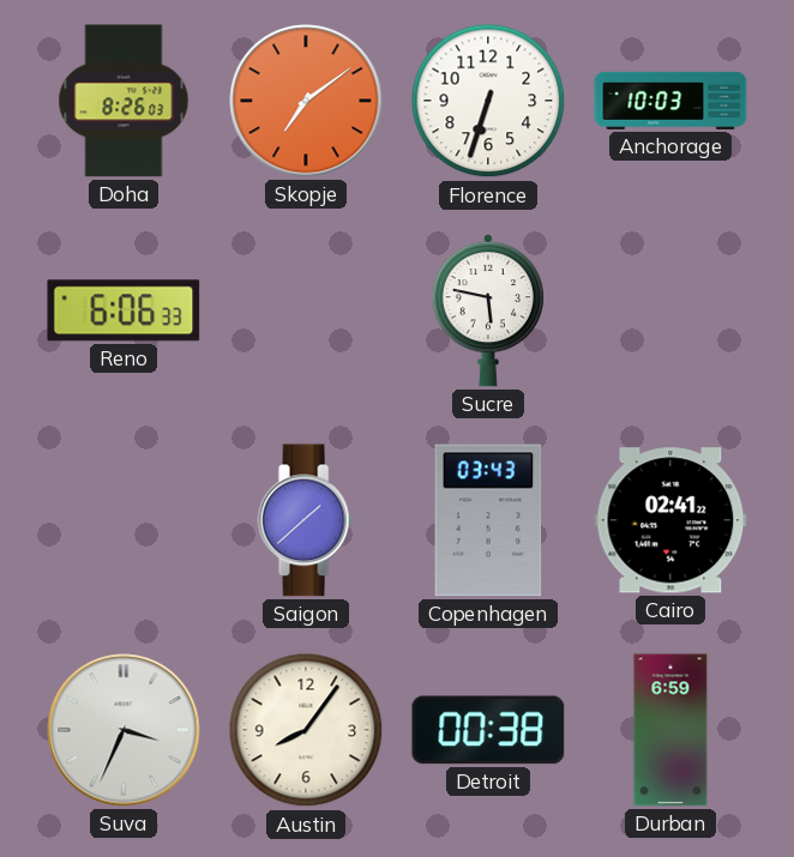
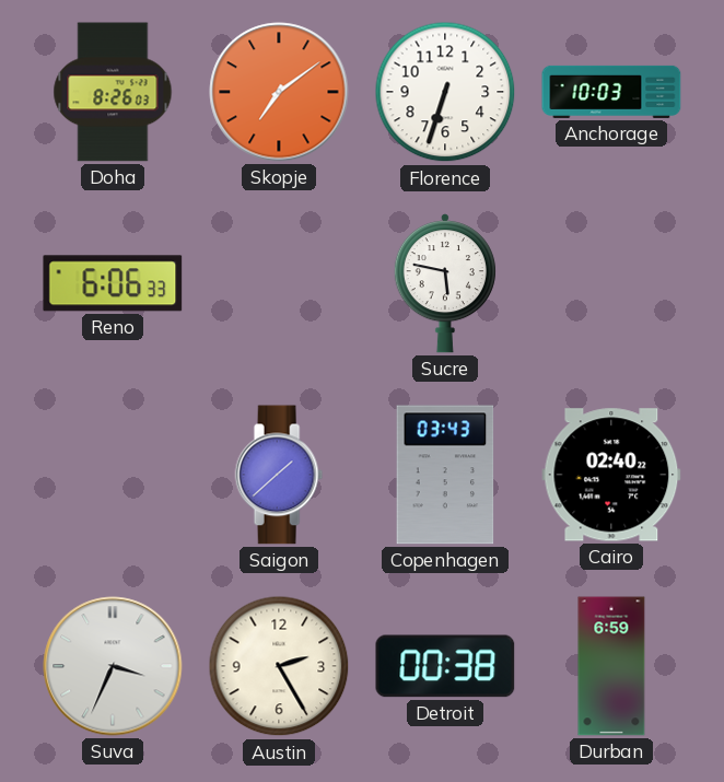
Cairo: 02:41 -> 02:40 (611, 475)
Austin: 8:06 -> 2:25 (279, 666)
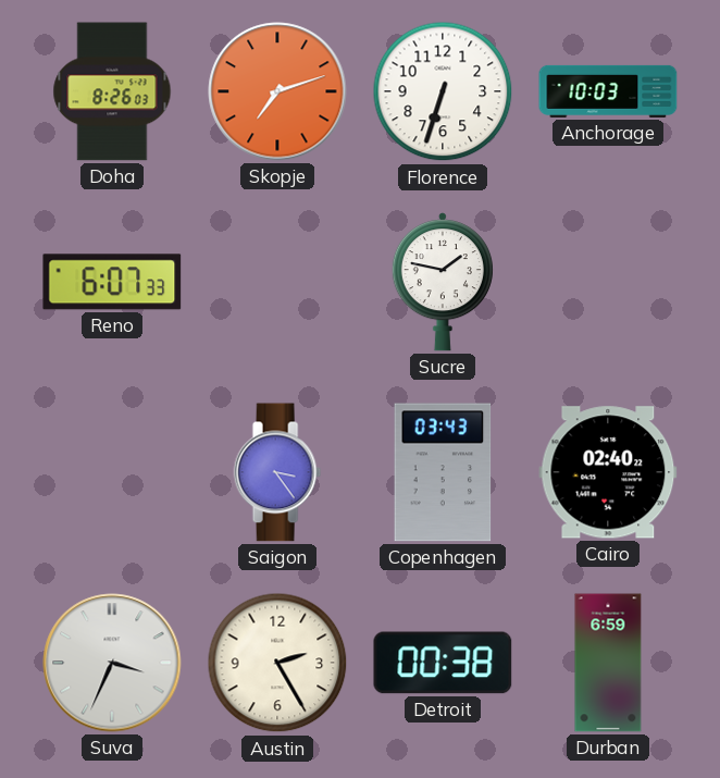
Skopje: 7:09 -> 7:12 (277, 91)
Reno: 6:06 -> 6:07 (112, 282)
Sucre: 5:47 -> 1:47 (443, 282)
Saigon: 1:38 -> 3:24 (277, 472)
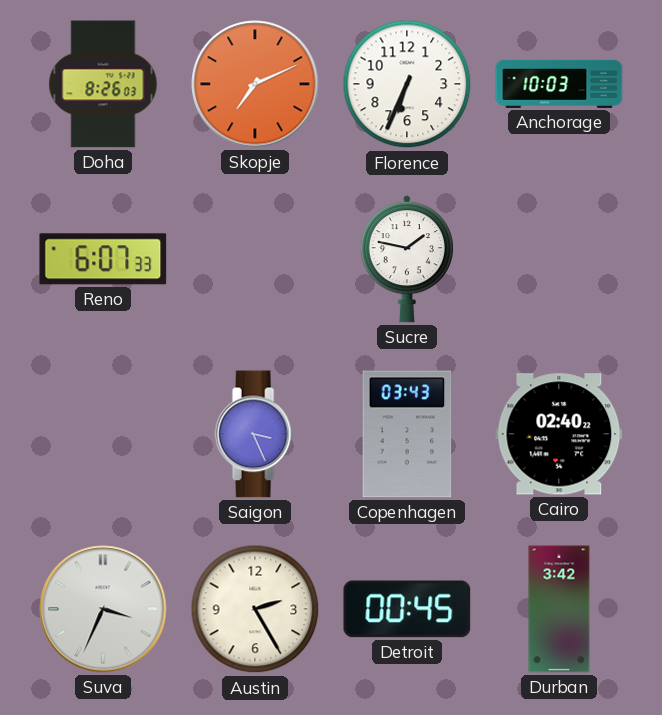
Skopje: 7:12 -> 7:11 (255, 84)
Florence: 6:33 -> 6:34 (407, 84)
Saigon: 3:24 -> 3:26 (255, 434)
Detroit: 00:38 -> 00:45 (407, 609)
Durban: 6:59 -> 3:42 (559, 609)
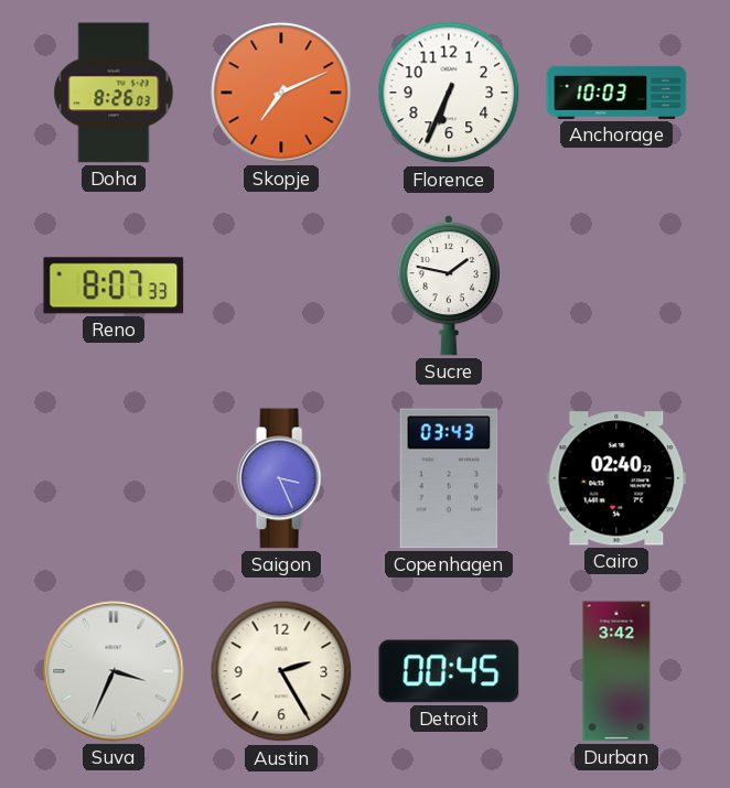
Reno: 6:07 -> 8:07 (114, 285)
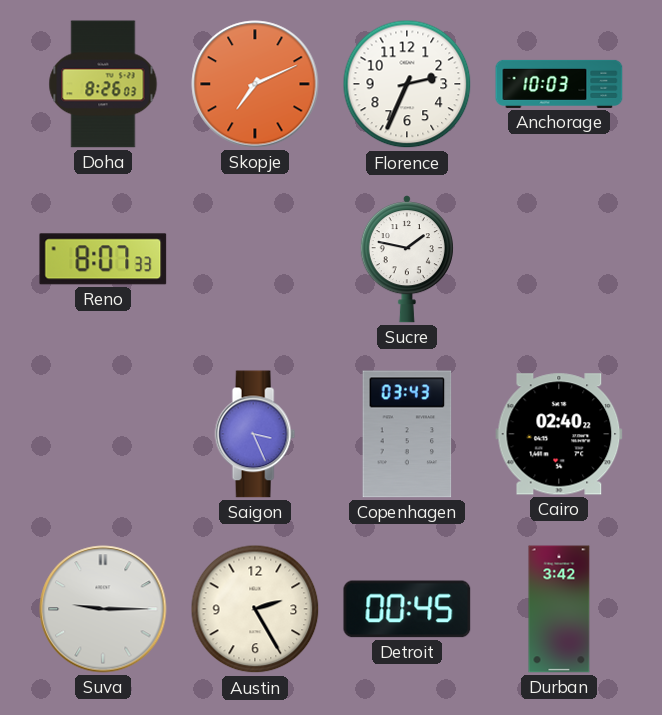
Florence: 6:34 -> 2:34 (407, 84)
Suva: 3:34 -> 9:15 (103, 609)
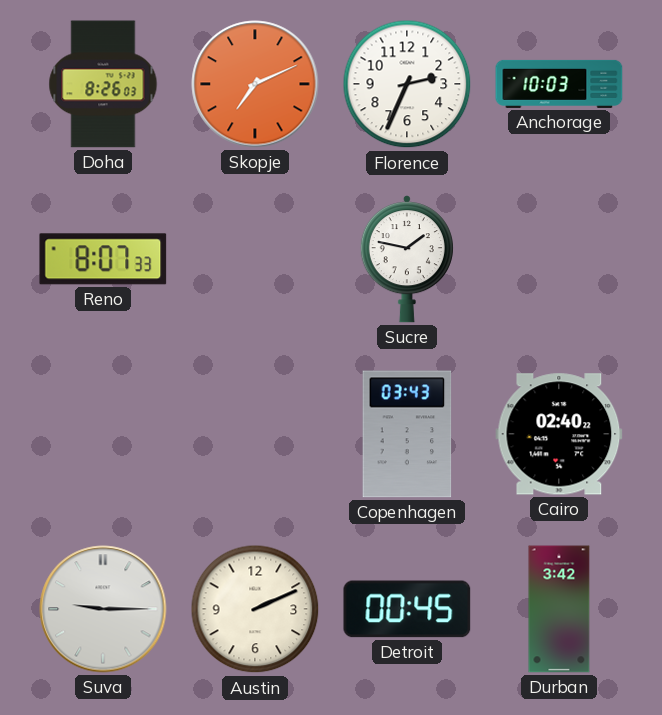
Saigon: 3:26 -> none (255, 434)
Austin: 2:25 -> 2:11 (255, 609)
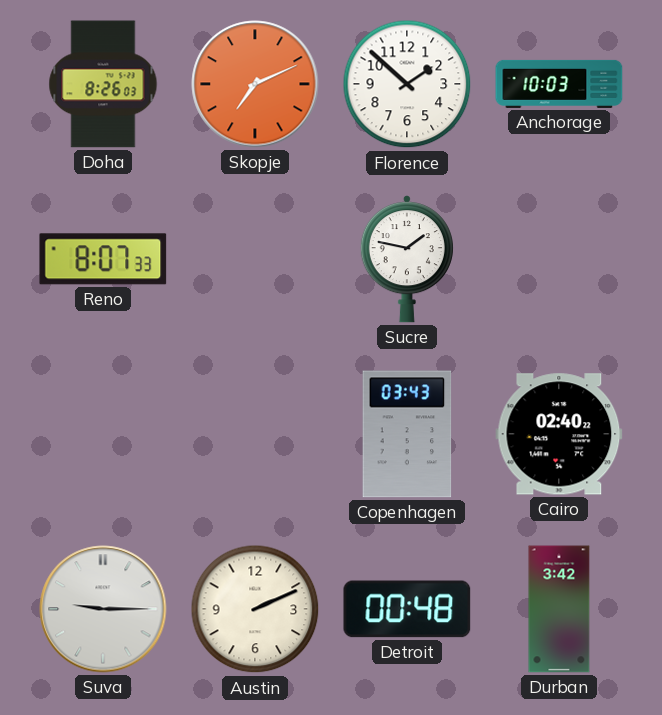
Florence: 2:34 -> 1:52 (407, 84)
Detroit: 00:45 -> 00:48 (407, 609)
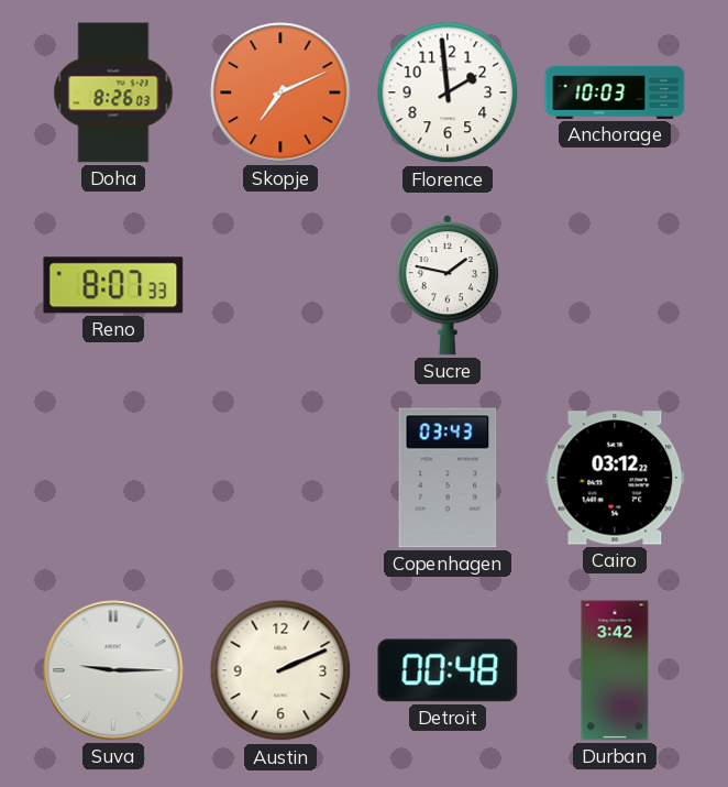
Florence: 1:52 -> 1:59 (448, 92)
Cairo: 02:40 -> 03:12 (615, 478)
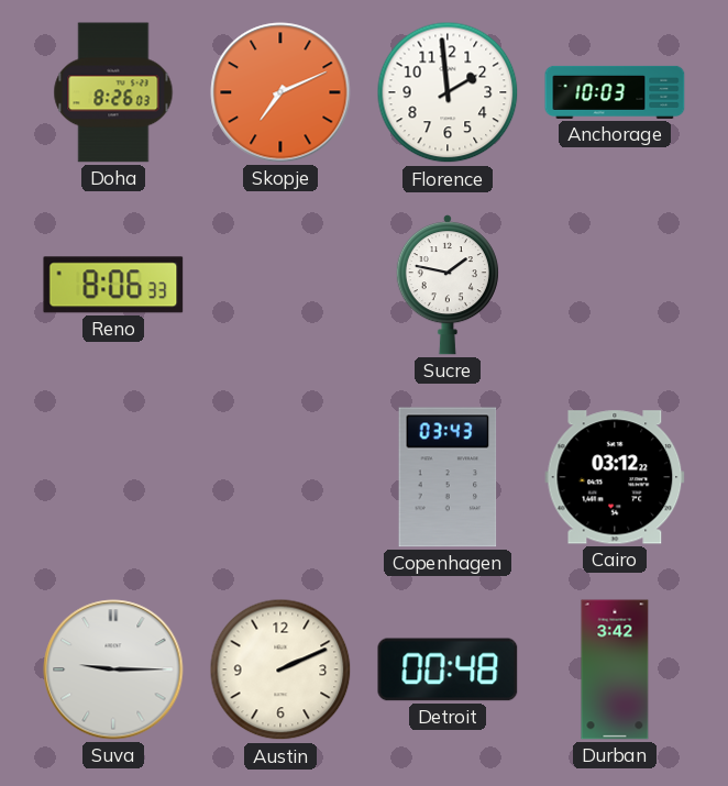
Reno: 8:07 -> 8:06 (113, 285)
